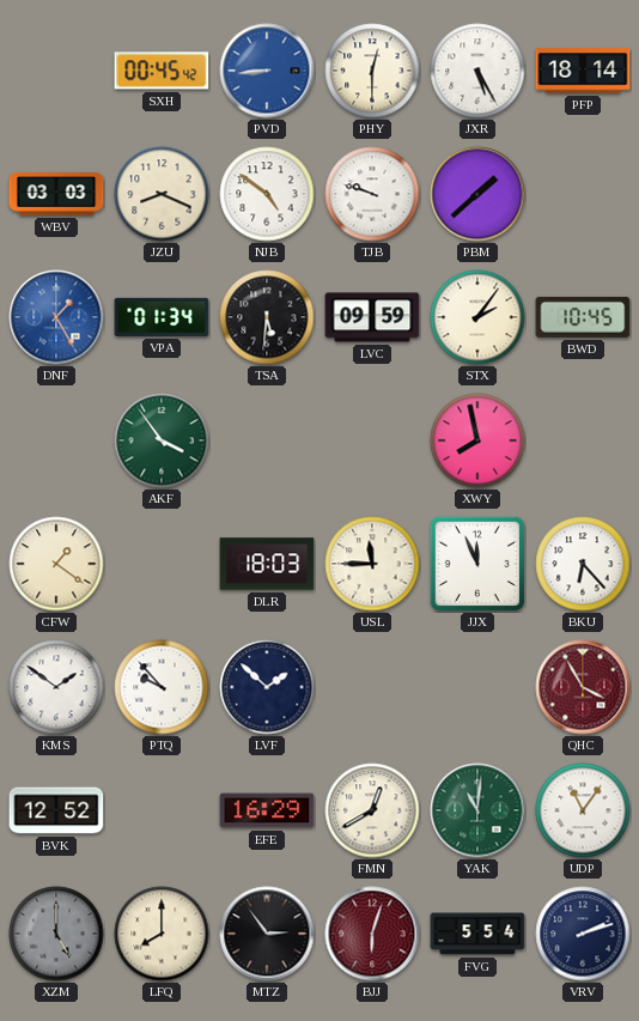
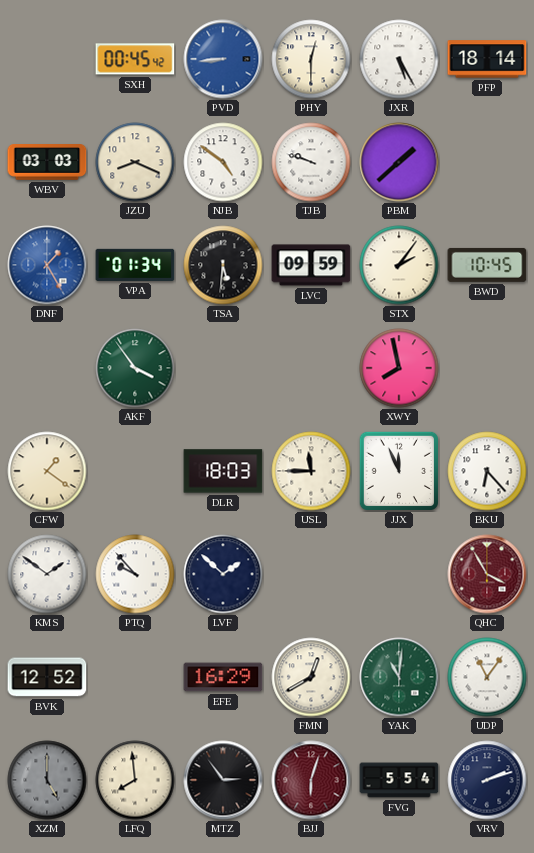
LFQ: 8:00 -> 7:59 (135, 780)
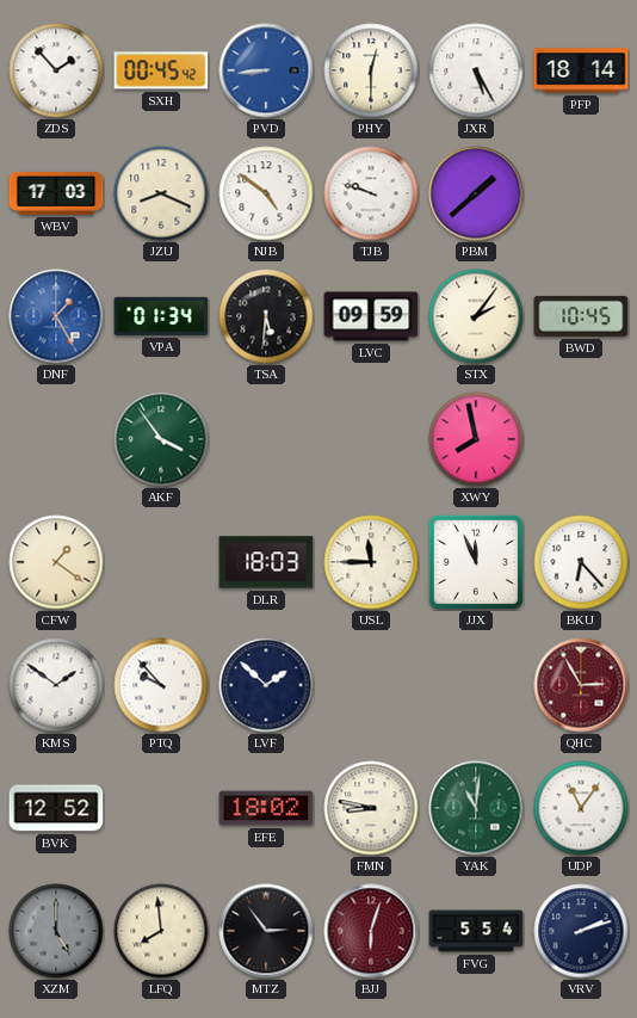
ZDS: none -> 1:53 (56, 70)
WBV: 03:03 -> 17:03 (56, 195)
QHC: 3:55 -> 2:55 (581, 685)
EFE: 16:29 -> 18:02 (266, 808)
FMN: 12:40 -> 8:47 (371, 808)
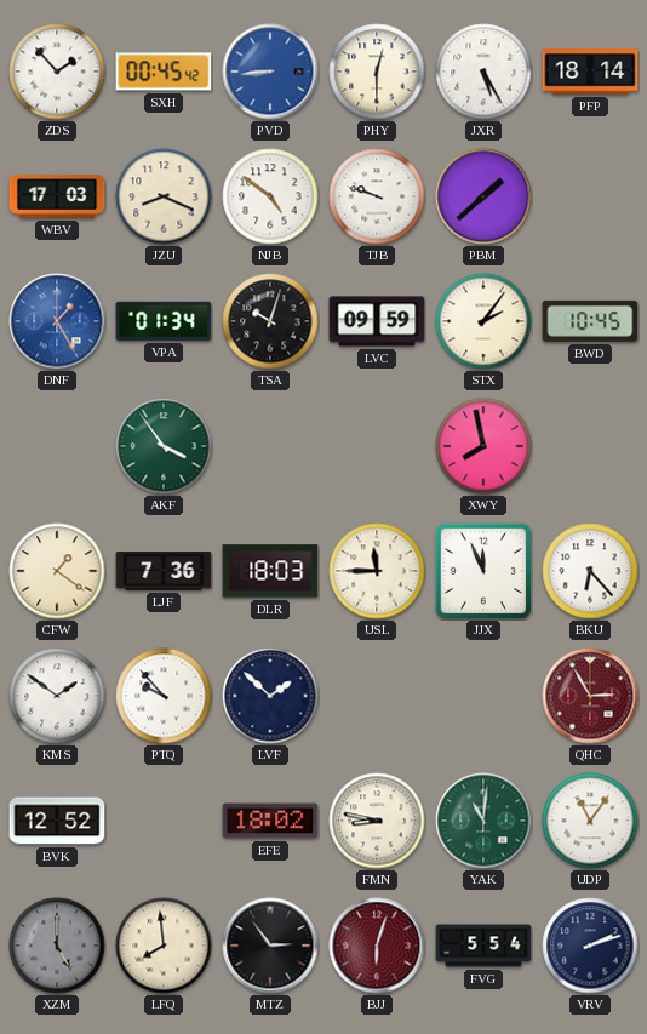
TSA: 5:31 -> 10:03 (270, 321)
LJF: none -> 7:36 (164, 572)
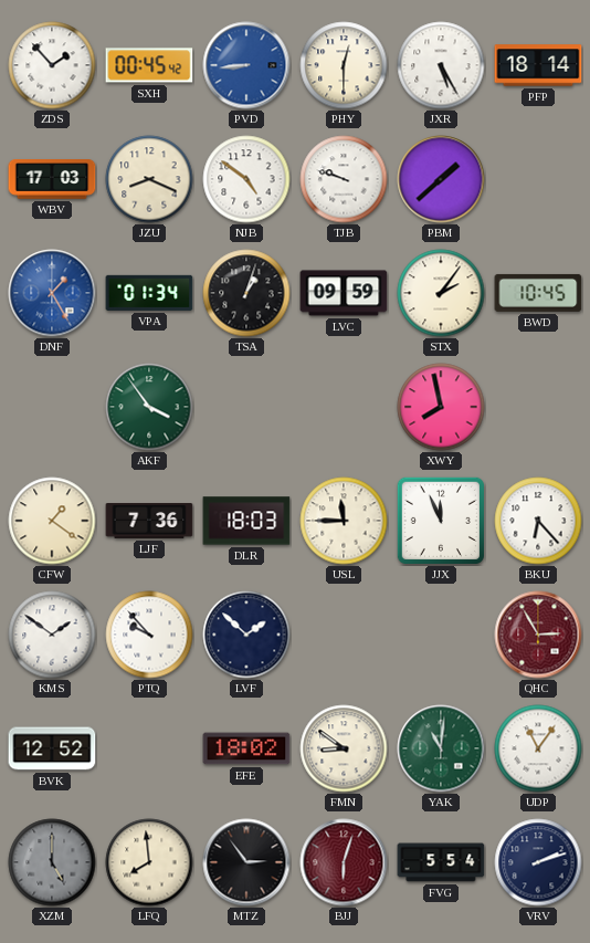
TSA: 10:03 -> 1:03 (246, 293)
FMN: 8:47 -> 8:51 (344, 748)
